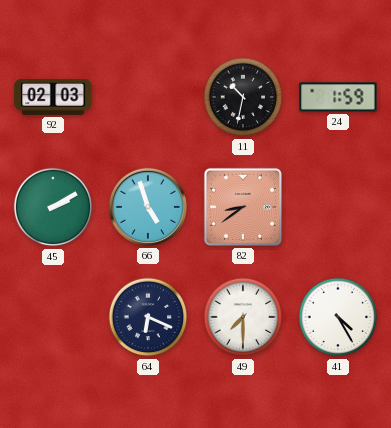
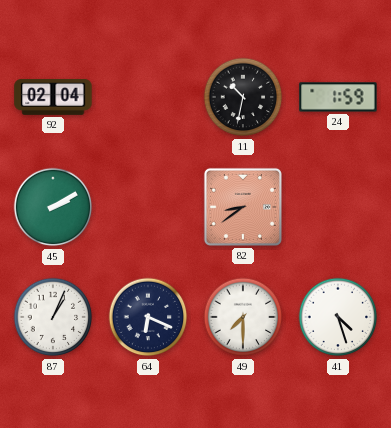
92: 02:03 -> 02:04 (53, 98)
66: 4:57 -> none (148, 207)
87: none -> 1:04 (53, 317)
41: 4:25 -> 4:27 (338, 317)
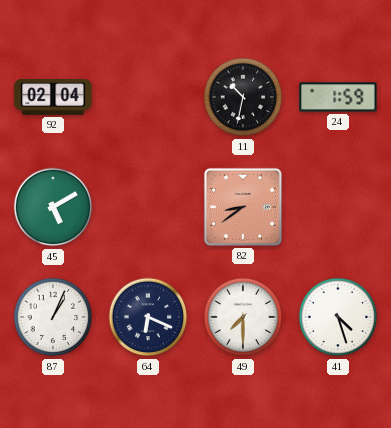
45: 2:10 -> 5:10 (53, 207)
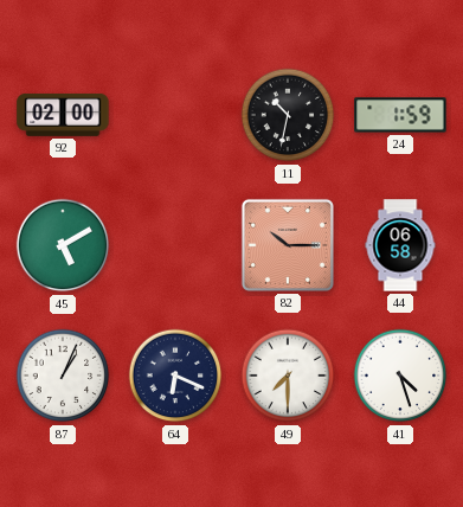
92: 02:04 -> 02:00 (63, 116)
82: 8:39 -> 10:15 (288, 245)
44: none -> 06:58 (400, 245)
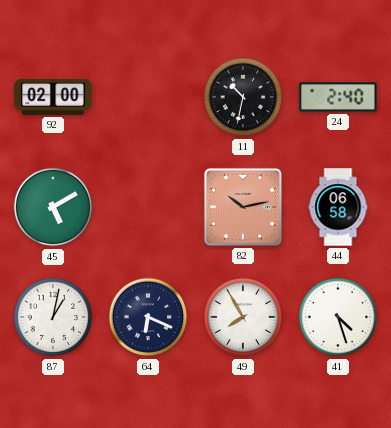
24: 1:59 -> 2:40 (338, 97)
82: 10:15 -> 10:13 (243, 207)
87: 1:04 -> 1:02 (53, 317)
49: 7:30 -> 7:55 (243, 317)
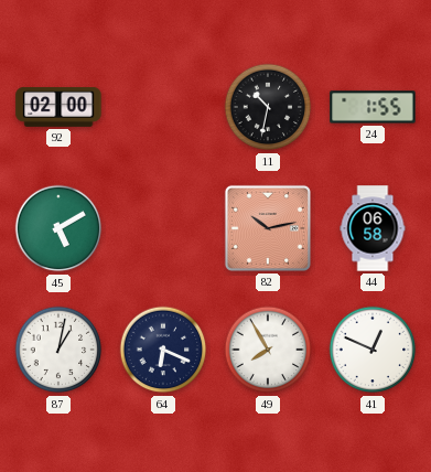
24: 2:40 -> 1:55 (373, 107)
41: 4:27 -> 12:49 (373, 350)
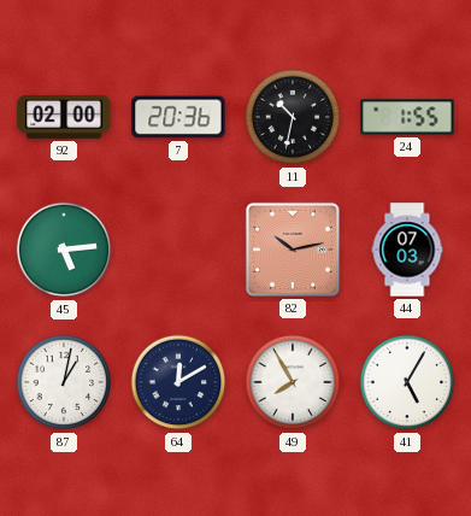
7: none -> 20:36 (178, 117)
45: 5:10 -> 5:14 (64, 250)
44: 06:58 -> 07:03 (407, 250)
64: 6:19 -> 12:10 (178, 382)
41: 12:49 -> 5:05 (407, 382)
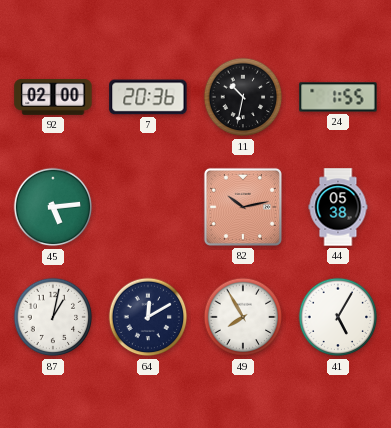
44: 07:03 -> 05:38 (338, 207)
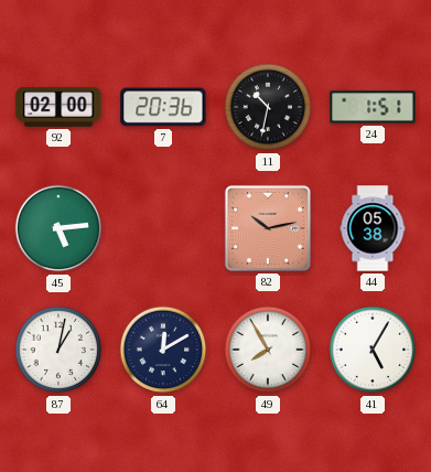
24: 1:55 -> 1:51 (373, 107)
